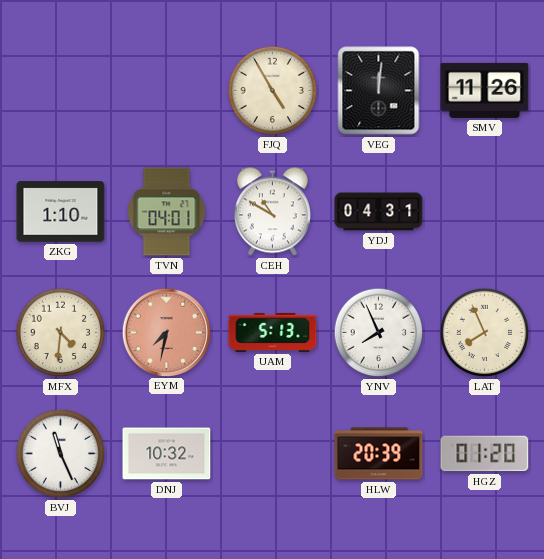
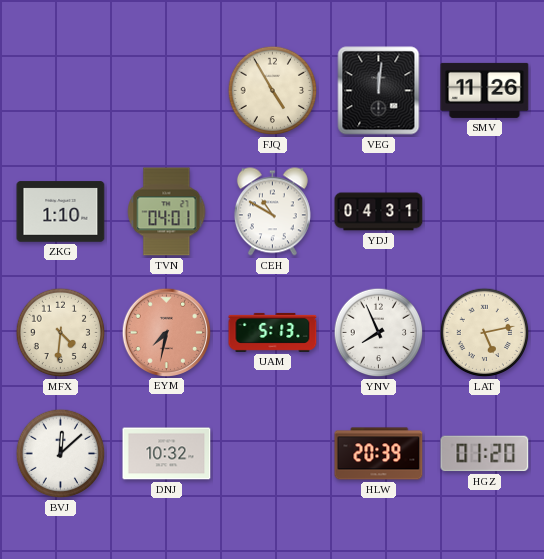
LAT: 7:56 -> 5:13 (485, 333)
BVJ: 11:26 -> 12:08 (61, 454)
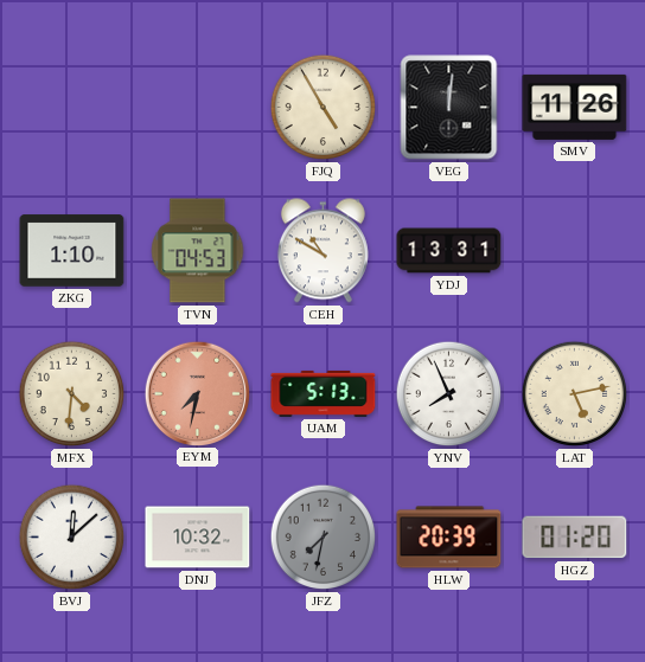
TVN: 04:01 -> 04:53 (198, 251)
YDJ: 04:31 -> 13:31 (449, 251)
JFZ: none -> 7:32 (324, 538)
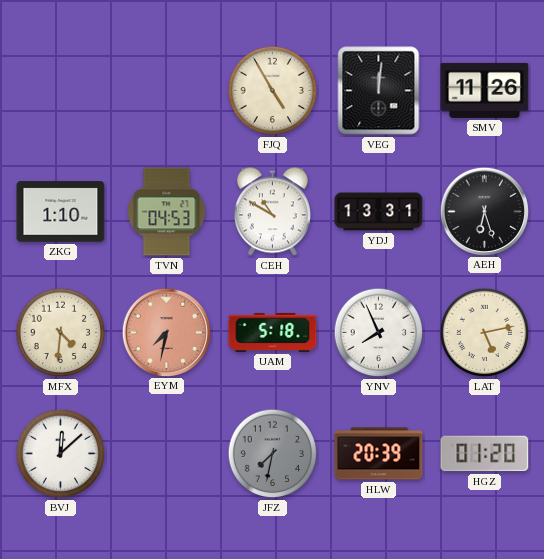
AEH: none -> 6:27 (484, 211)
UAM: 5:13 -> 5:18 (273, 332)
DNJ: 10:32 -> none (198, 538)
